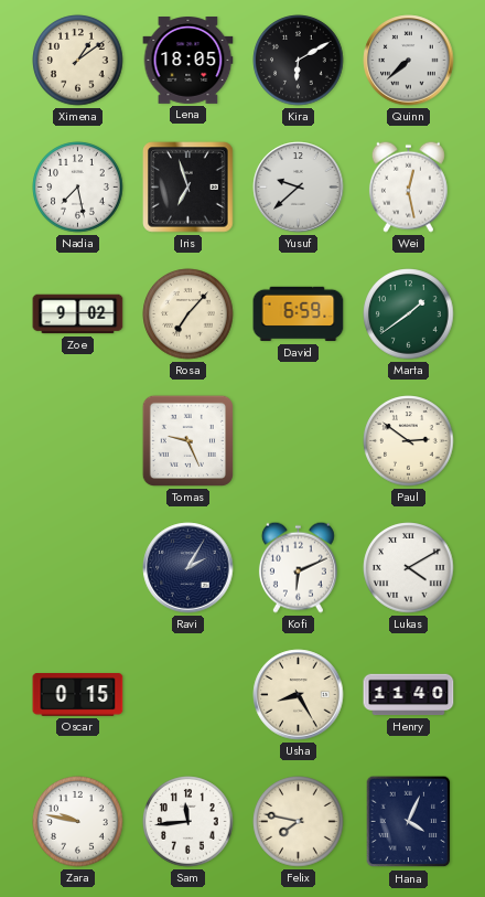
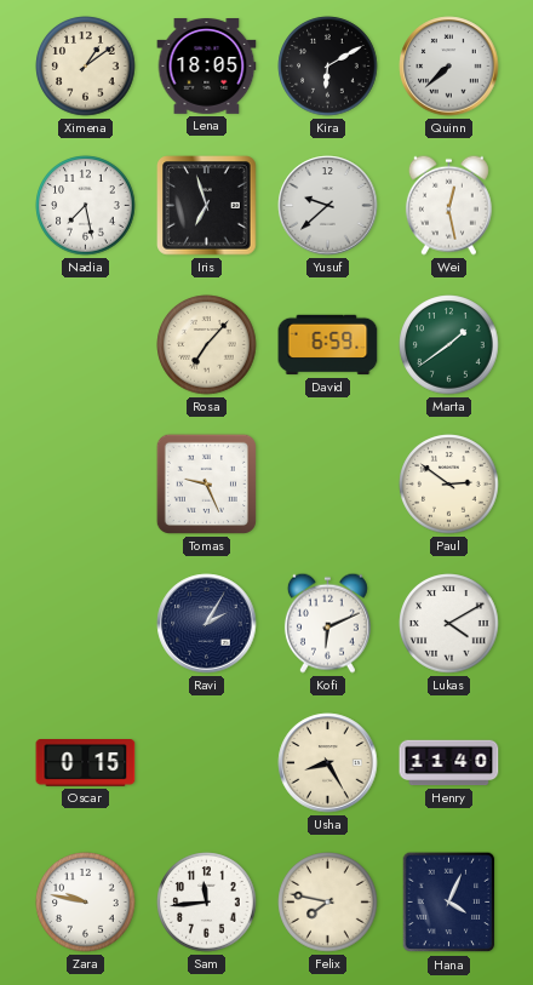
Zoe: 9:02 -> none (78, 314)
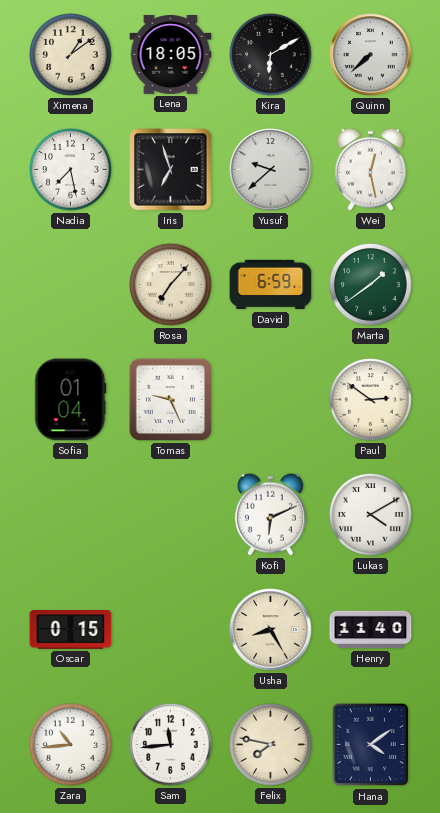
Sofia: none -> 01:04 (71, 400)
Ravi: 2:05 -> none (207, 624)
Zara: 9:47 -> 10:44 (71, 745)
Hana: 4:04 -> 4:09 (371, 745)
